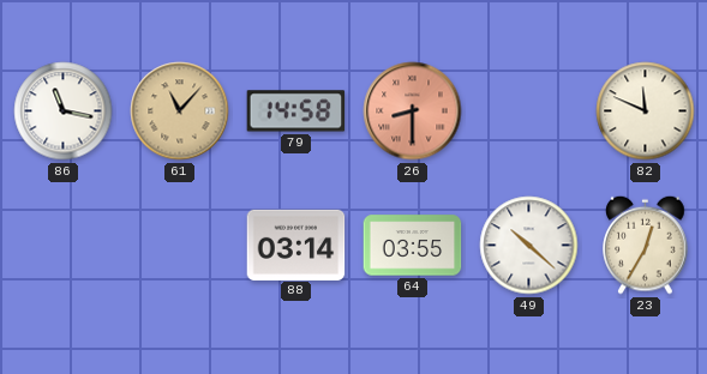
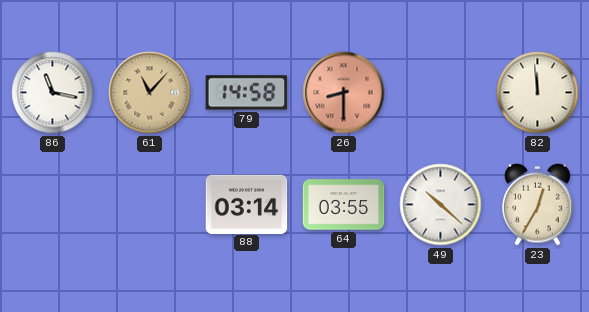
82: 11:49 -> 11:59 (538, 93)
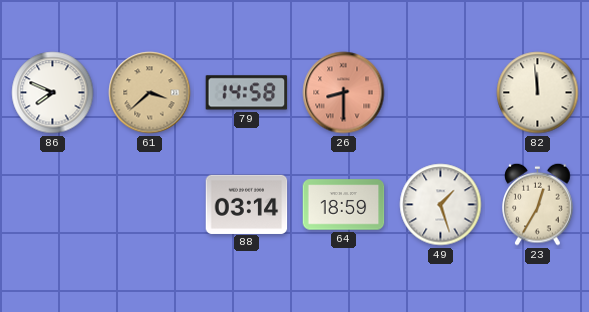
86: 11:17 -> 7:49 (53, 93)
61: 11:07 -> 3:38 (150, 93)
64: 03:55 -> 18:59 (344, 205)
49: 10:22 -> 1:27 (441, 205)
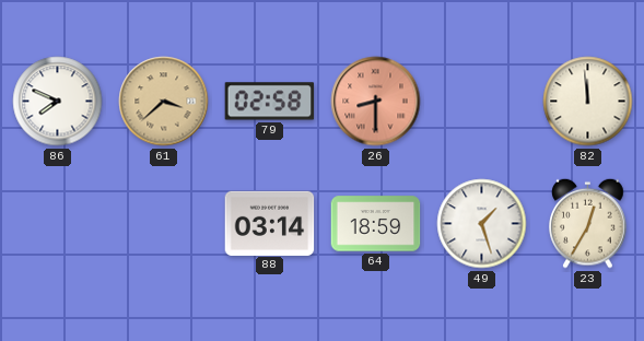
79: 14:58 -> 02:58 (270, 102)
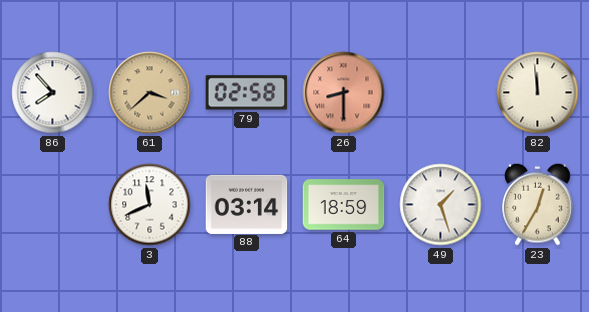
86: 7:49 -> 7:53 (53, 93)
3: none -> 11:41 (150, 205)
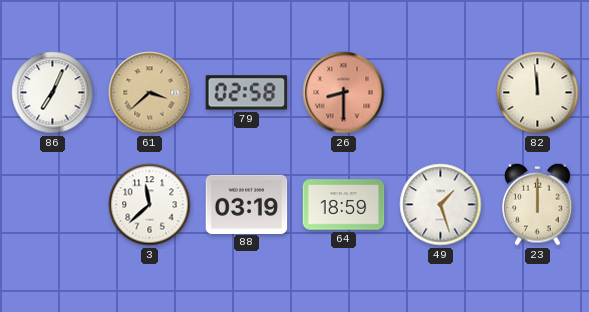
86: 7:53 -> 7:04 (53, 93)
3: 11:41 -> 11:38 (150, 205)
88: 03:14 -> 03:19 (247, 204)
23: 12:35 -> 12:00 (538, 204)
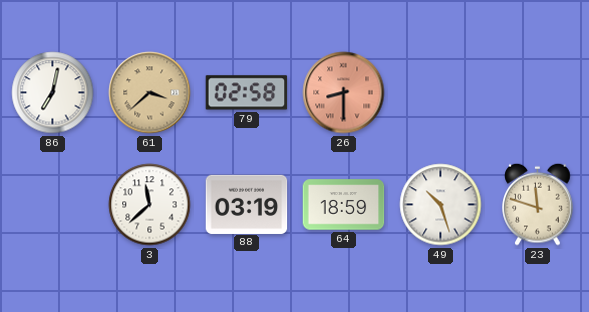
86: 7:04 -> 7:02 (53, 93)
82: 11:59 -> none (538, 93)
49: 1:27 -> 10:27 (441, 205)
23: 12:00 -> 11:48 (538, 204)
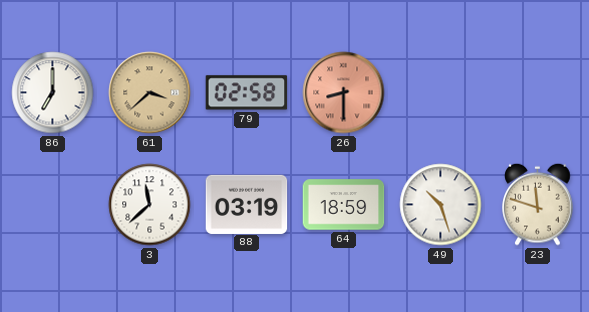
86: 7:02 -> 7:00 (53, 93)
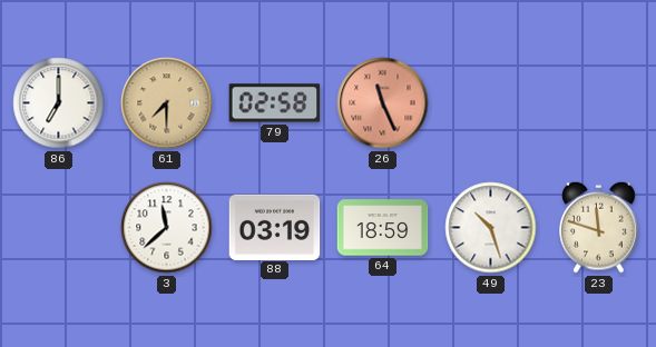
61: 3:38 -> 7:30 (167, 103)
26: 8:30 -> 11:26 (383, 103)
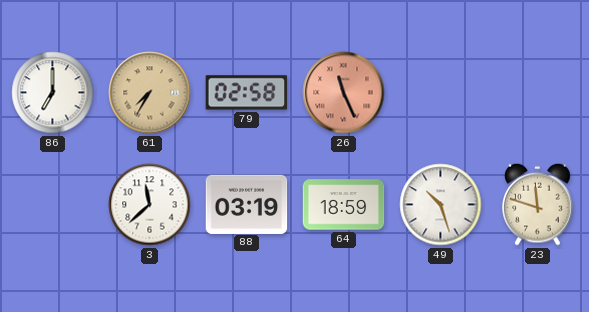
61: 7:30 -> 7:35 (150, 93)
